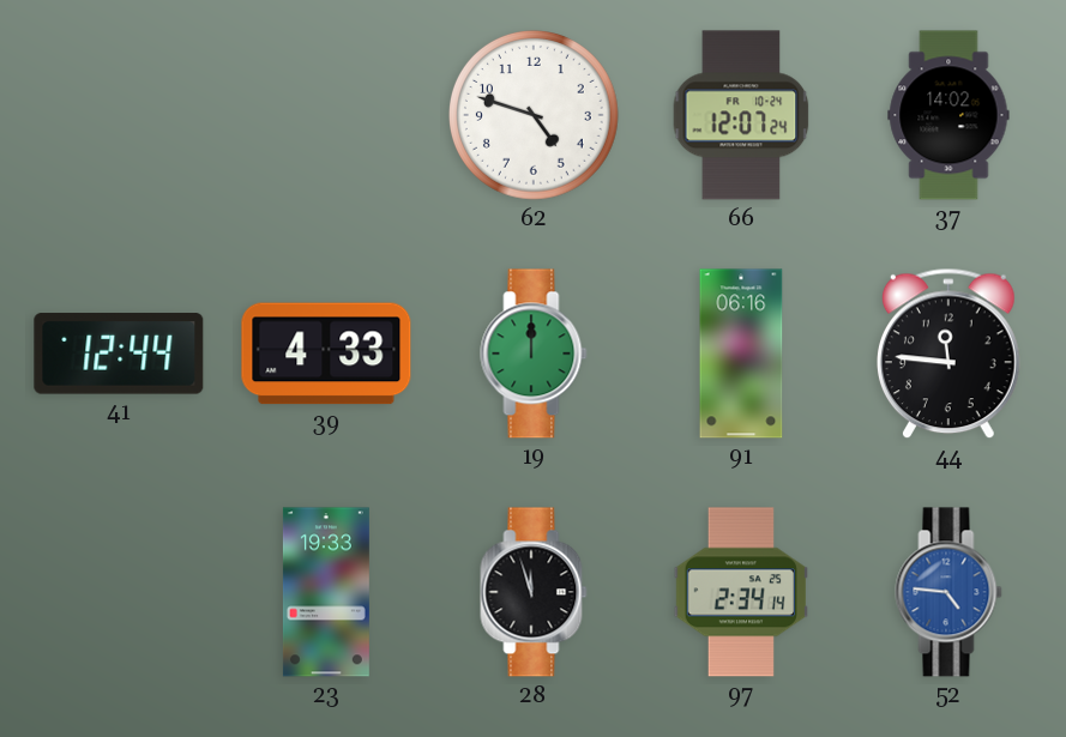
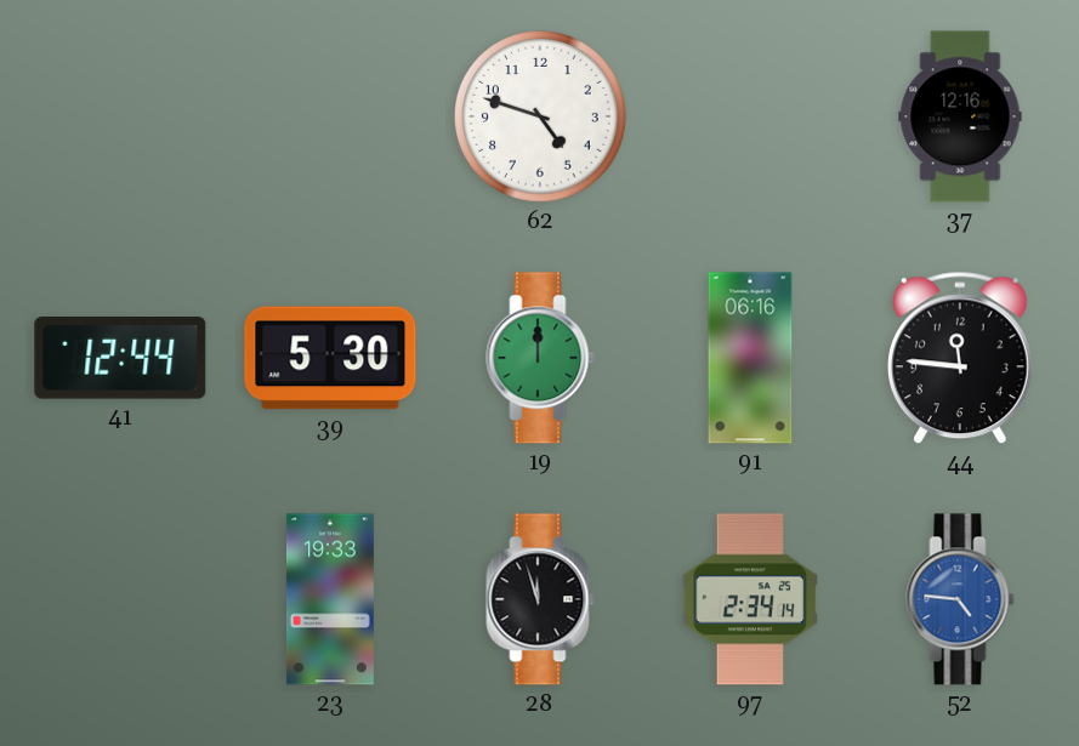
66: 12:07 -> none (741, 115)
37: 14:02 -> 12:16 (960, 116)
39: 4:33 -> 5:30 (330, 358)
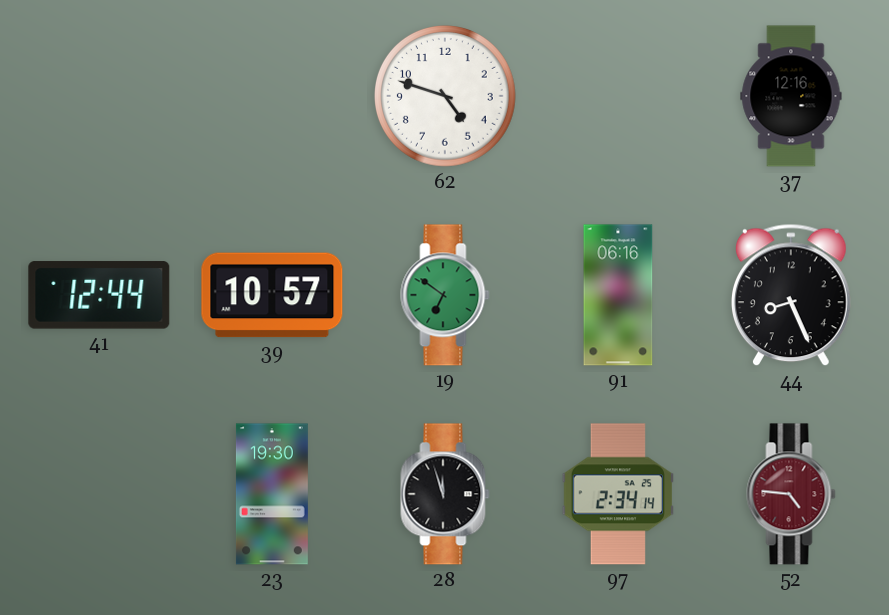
39: 5:30 -> 10:57 (272, 295)
19: 12:00 -> 6:51 (445, 295)
44: 11:46 -> 8:26 (792, 295)
23: 19:33 -> 19:30 (272, 494)
52 dial: blue -> burgundy (791, 494)
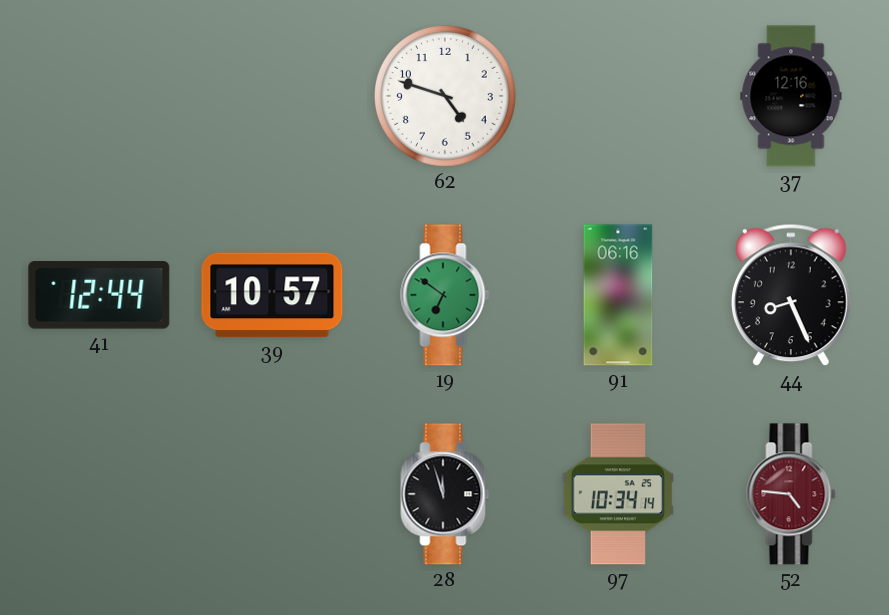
23: 19:30 -> none (272, 494)
97: 2:34 -> 10:34 (618, 494)
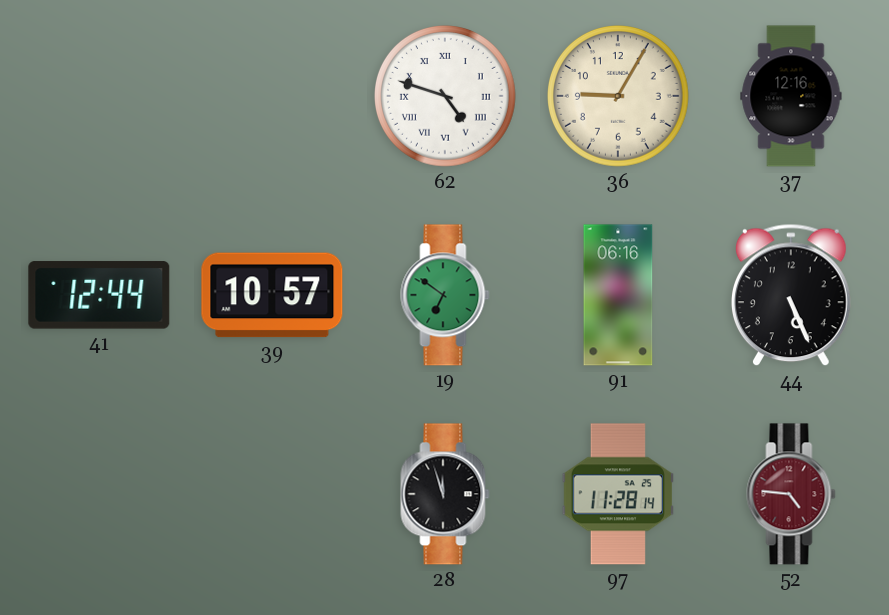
62 numerals: Arabic -> Roman (446, 97)
36: none -> 9:05 (619, 97)
44: 8:26 -> 5:26 (792, 295)
97: 10:34 -> 11:28 (618, 494)
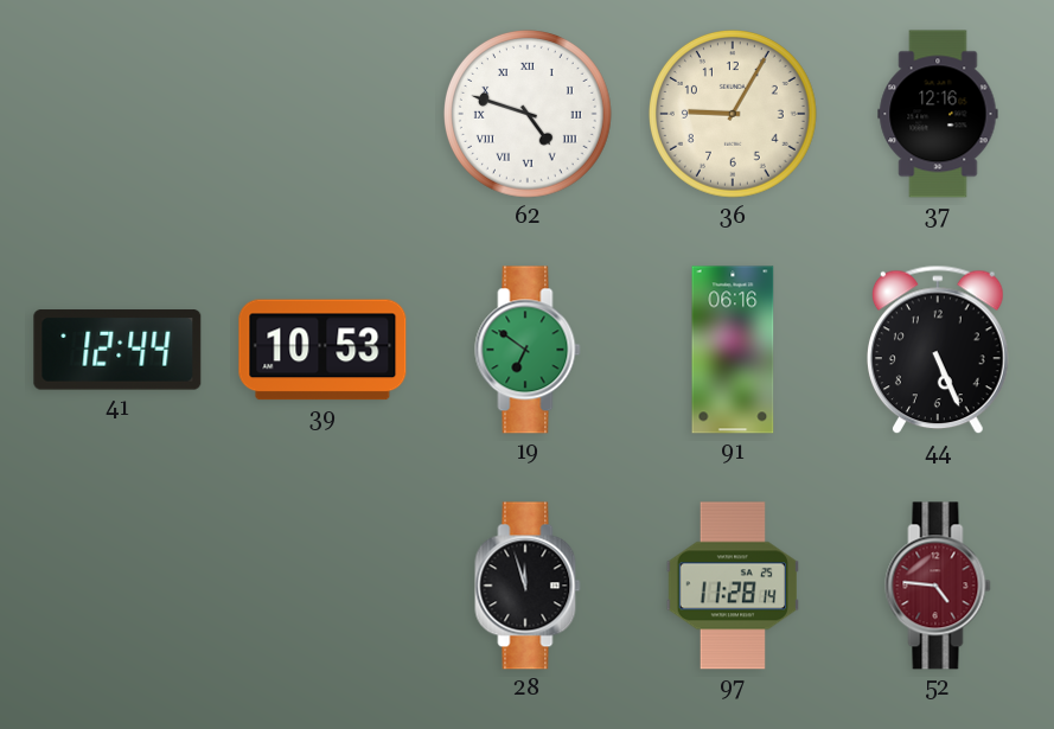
39: 10:57 -> 10:53 (322, 350)
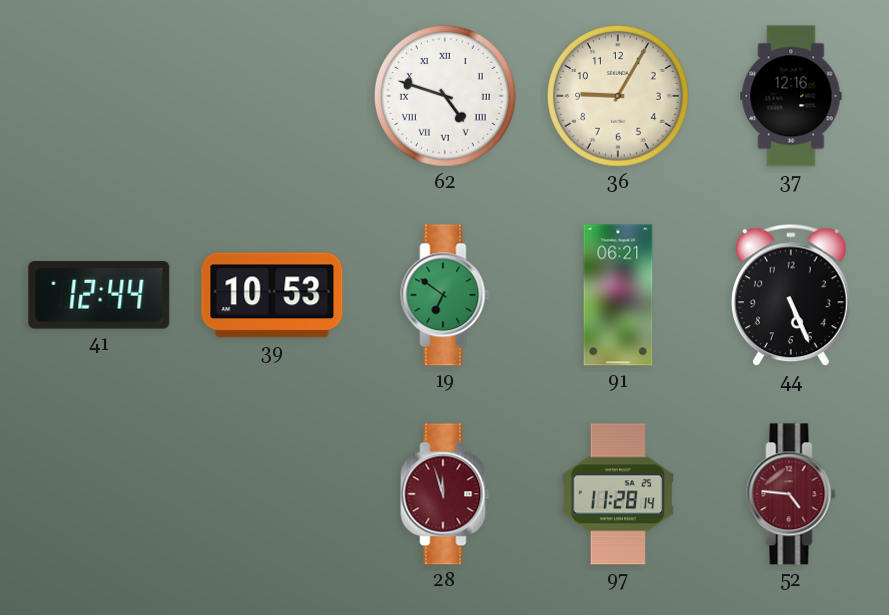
91: 06:16 -> 06:21 (618, 295)
28 dial: black -> burgundy (445, 494)
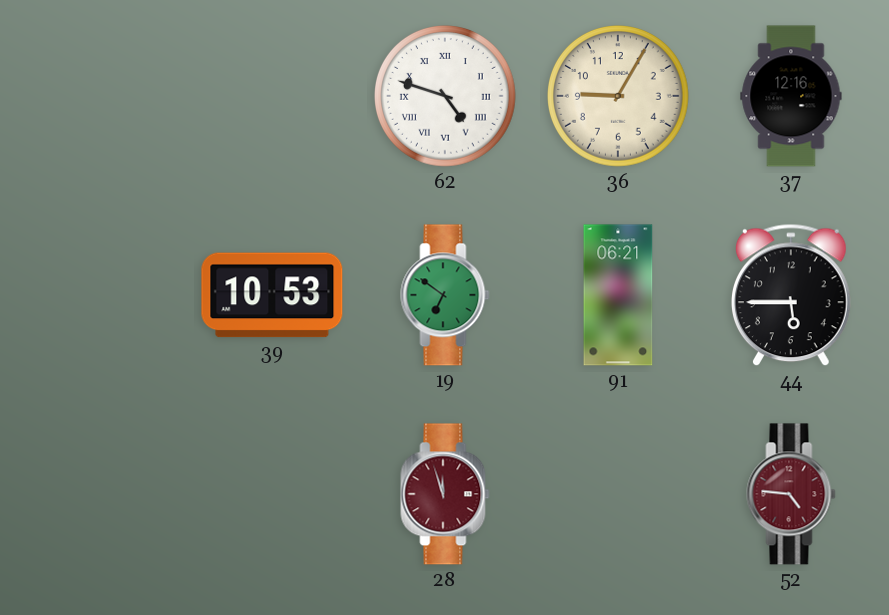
41: 12:44 -> none (99, 295)
44: 5:26 -> 5:45 (792, 295)
97: 11:28 -> none (618, 494)
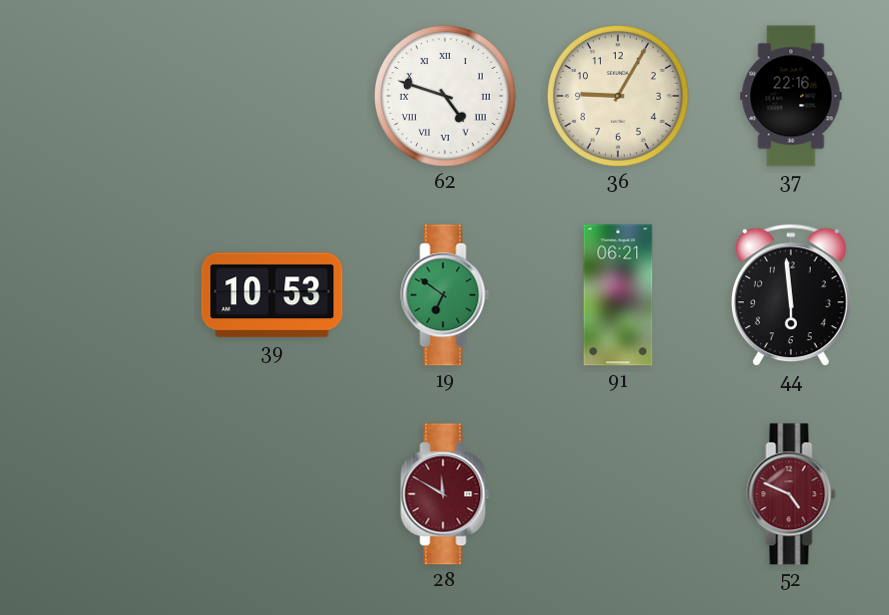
37: 12:16 -> 22:16 (791, 96)
44: 5:45 -> 5:59 (792, 295)
28: 11:57 -> 11:50 (445, 494)
52: 4:46 -> 4:49 (791, 494)
